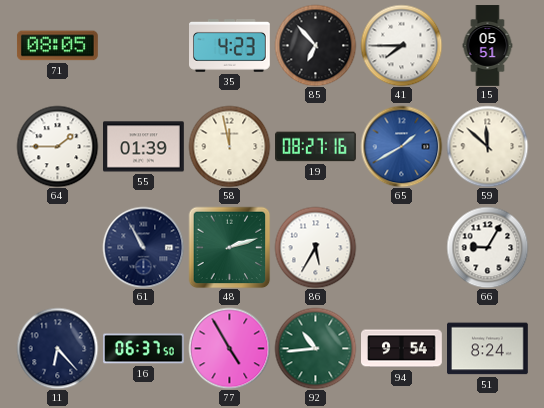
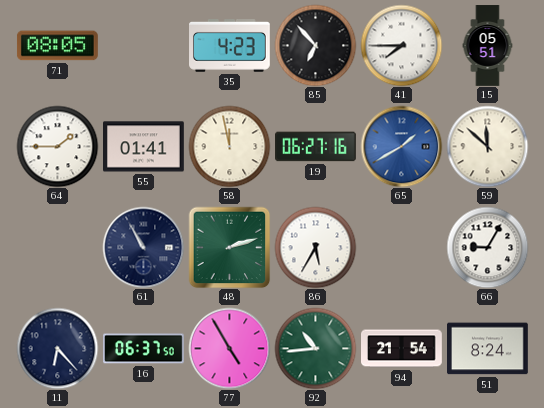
55: 01:39 -> 01:41 (144, 147)
19: 08:27 -> 06:27 (316, 147)
94: 9:54 -> 21:54 (402, 349)
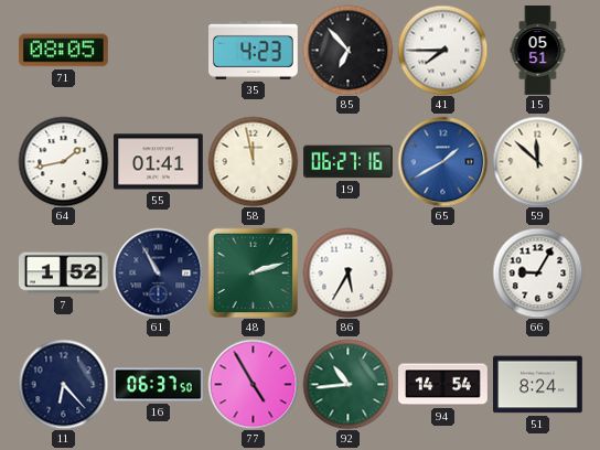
64: 1:45 -> 1:43 (63, 161)
7: none -> 1:52 (64, 274)
94: 21:54 -> 14:54 (443, 385)
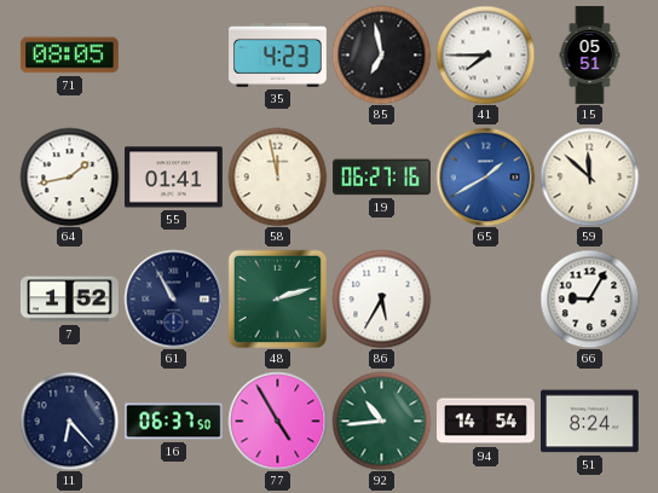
85: 6:53 -> 6:58 (381, 54)
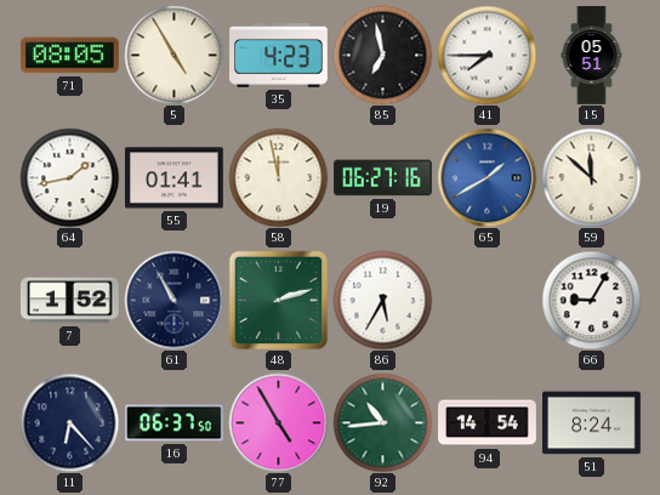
5: none -> 4:55 (173, 55)
